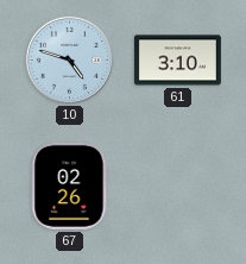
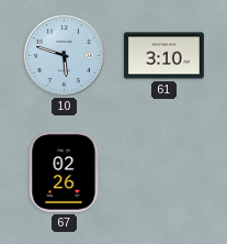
10: 4:48 -> 5:48 (64, 55)
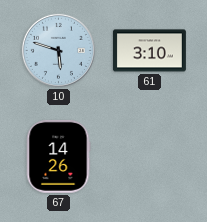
67: 02:26 -> 14:26 (58, 156)
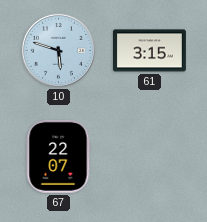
61: 3:10 -> 3:15 (149, 51)
67: 14:26 -> 22:07 (58, 156)
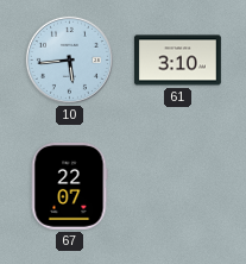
10: 5:48 -> 5:44 (69, 59)
61: 3:15 -> 3:10 (177, 61)
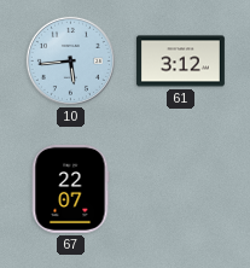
61: 3:10 -> 3:12 (180, 62)
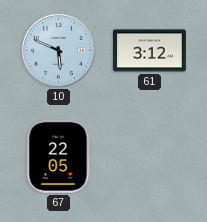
10: 5:44 -> 5:49 (58, 50)
67: 22:07 -> 22:05 (58, 156)
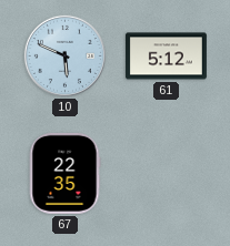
61: 3:12 -> 5:12 (166, 57)
67: 22:05 -> 22:35 (64, 173)
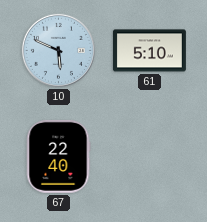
61: 5:12 -> 5:10 (149, 51)
67: 22:35 -> 22:40 (58, 156)
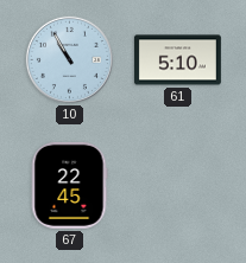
10: 5:49 -> 10:55 (69, 59)
67: 22:40 -> 22:45 (69, 185)
